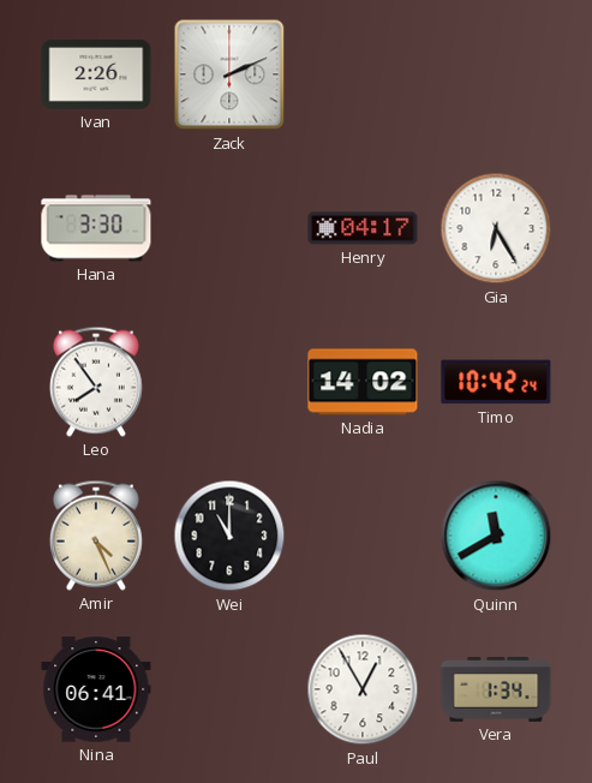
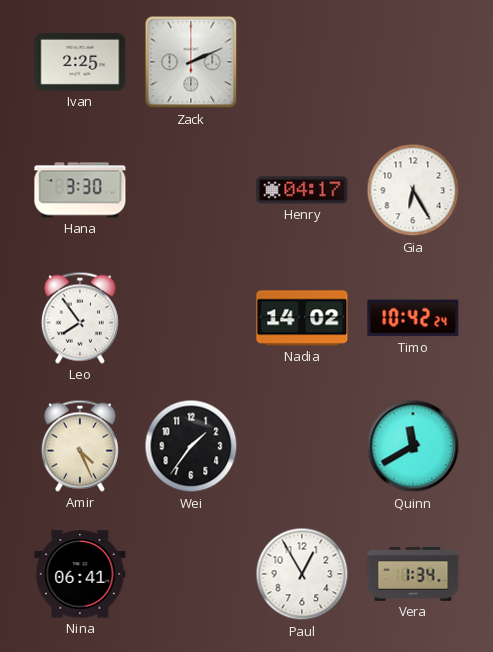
Ivan: 2:26 -> 2:25 (80, 62)
Wei: 11:00 -> 1:36 (191, 446)
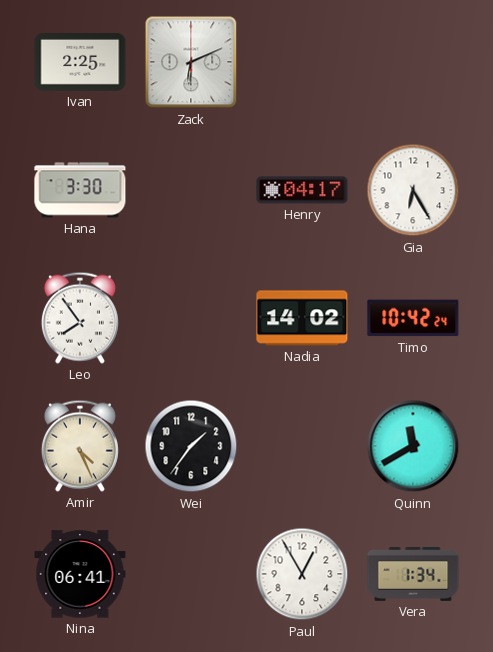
Zack: 2:11 -> 6:11 (191, 62)
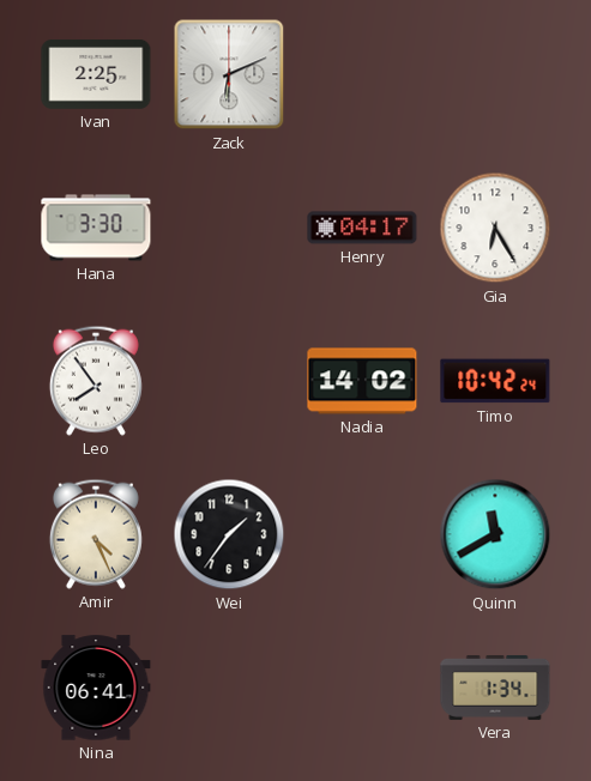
Paul: 12:55 -> none (302, 574)
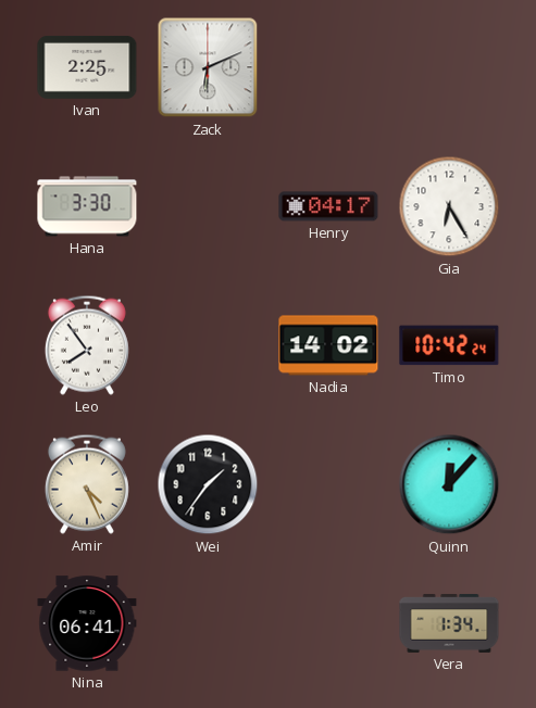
Quinn: 11:40 -> 12:07 (449, 484)
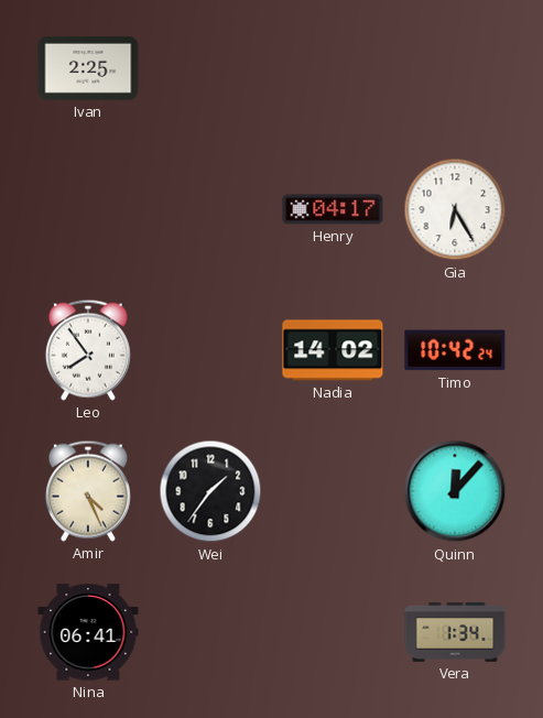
Zack: 6:11 -> none (208, 67)
Hana: 3:30 -> none (87, 206)
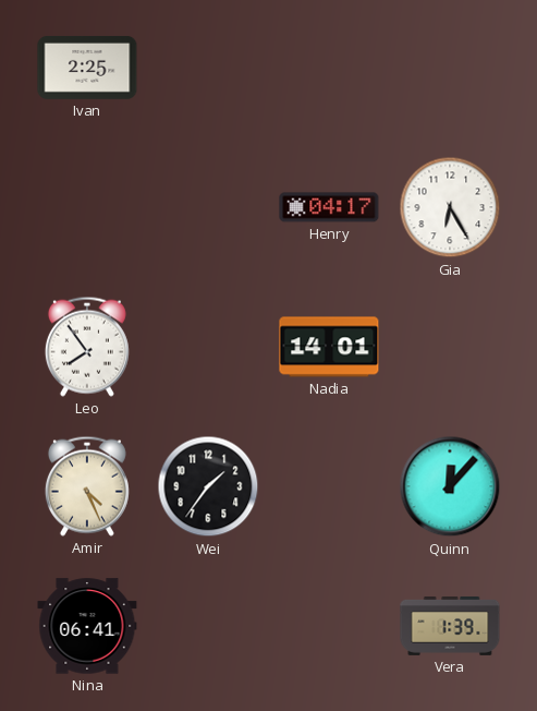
Nadia: 14:02 -> 14:01 (329, 347)
Timo: 10:42 -> none (455, 350)
Vera: 1:34 -> 1:39 (450, 626)
